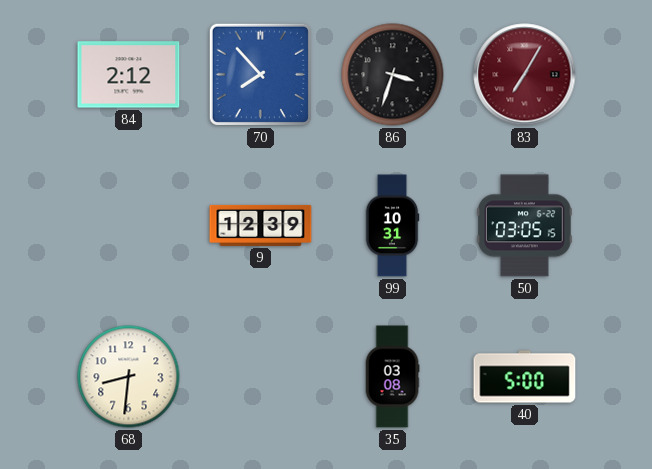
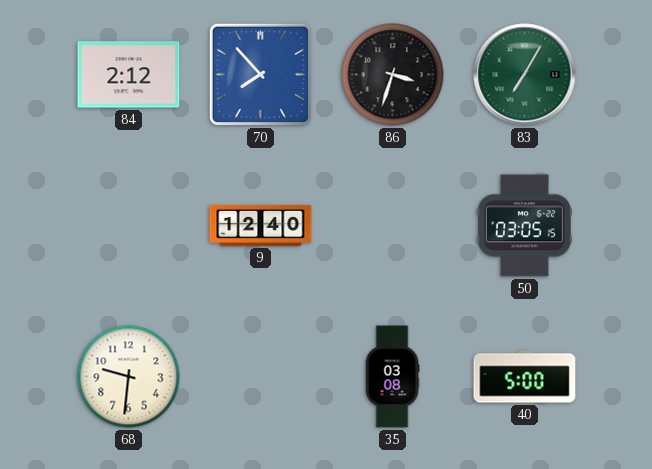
83 dial: burgundy -> green (525, 75)
9: 12:39 -> 12:40 (261, 225)
99: 10:31 -> none (392, 226)
68: 8:31 -> 9:31 (129, 377)
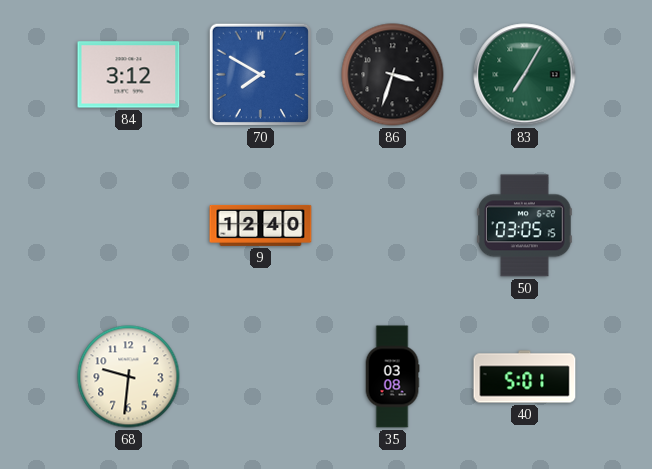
84: 2:12 -> 3:12 (129, 75)
70: 7:53 -> 7:50 (260, 74)
40: 5:00 -> 5:01 (525, 377)
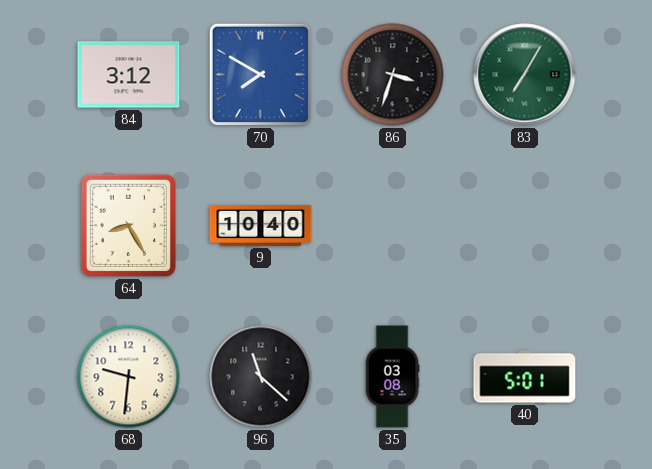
64: none -> 8:25 (128, 225)
9: 12:40 -> 10:40 (261, 225)
50: 03:05 -> none (525, 226)
96: none -> 11:22 (261, 377)
